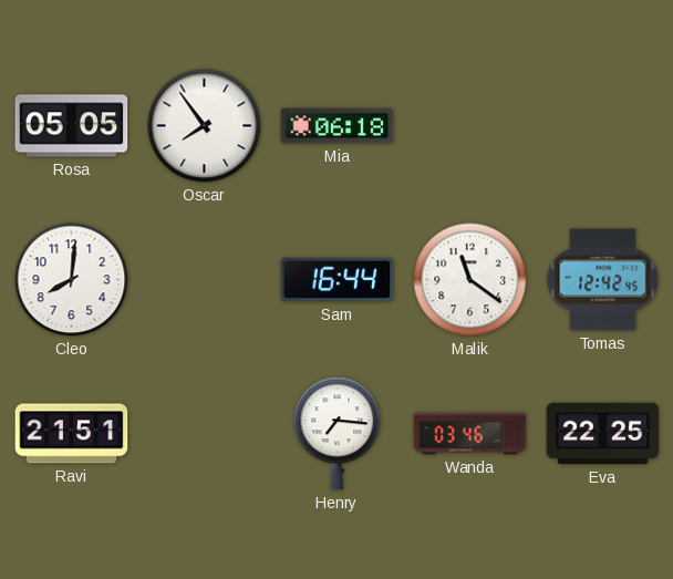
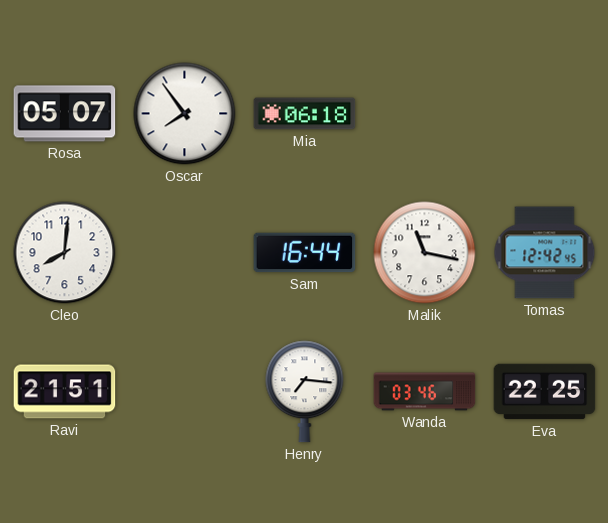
Rosa: 05:05 -> 05:07 (65, 114)
Malik: 11:21 -> 11:17 (425, 253)
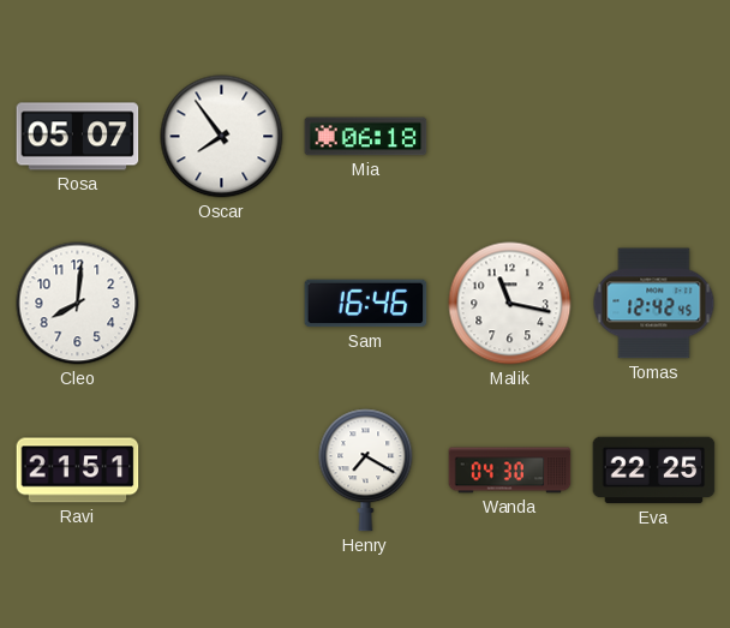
Sam: 16:44 -> 16:46 (366, 304)
Henry: 7:16 -> 7:20 (366, 471)
Wanda: 03:46 -> 04:30 (510, 471)
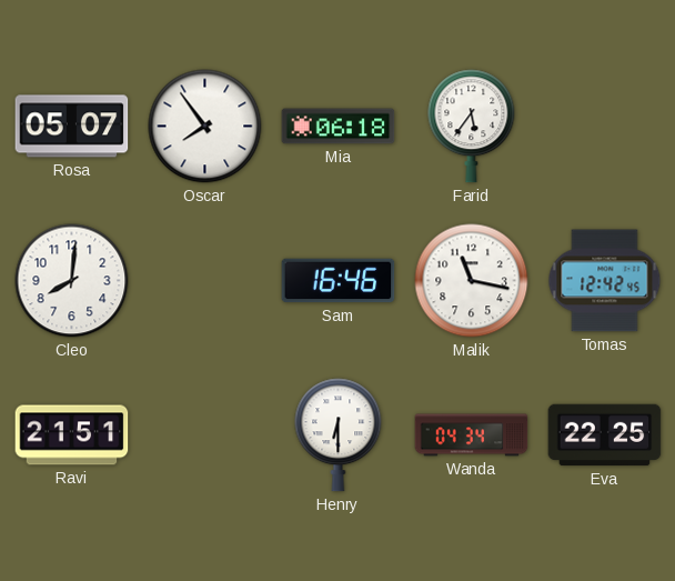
Farid: none -> 5:36 (472, 127)
Henry: 7:20 -> 6:30 (339, 435)
Wanda: 04:30 -> 04:34 (472, 435)
